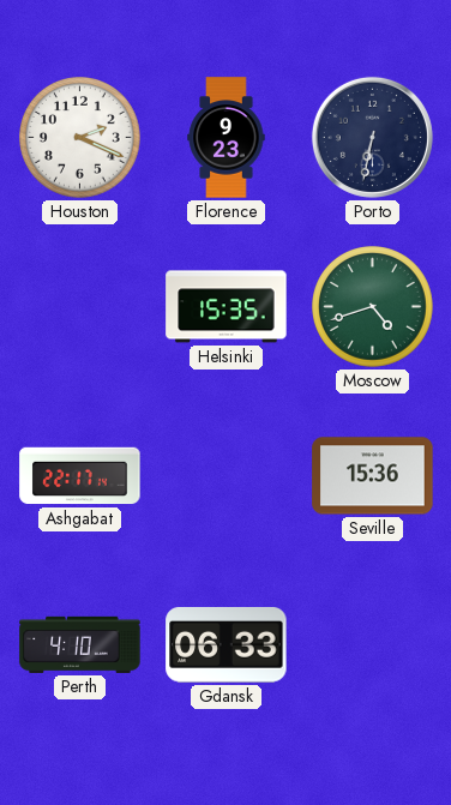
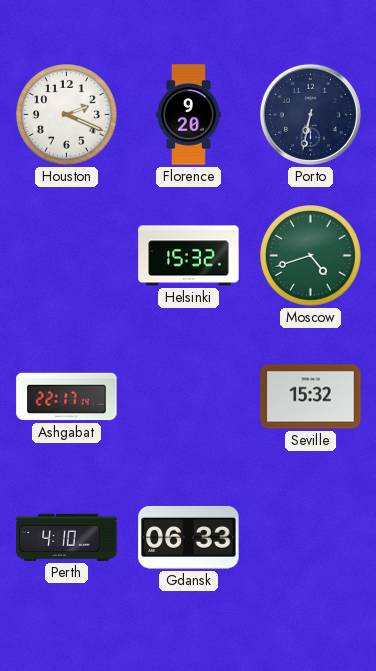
Florence: 9:23 -> 9:20 (189, 115)
Helsinki: 15:35 -> 15:32 (189, 256)
Seville: 15:36 -> 15:32 (311, 397)
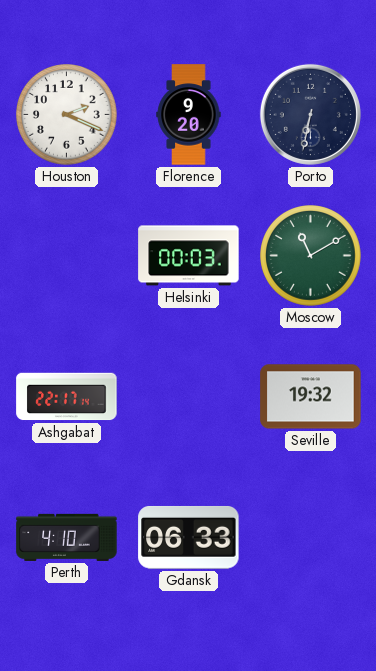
Helsinki: 15:32 -> 00:03 (189, 256)
Moscow: 4:42 -> 11:10 (311, 256)
Seville: 15:32 -> 19:32 (311, 397)
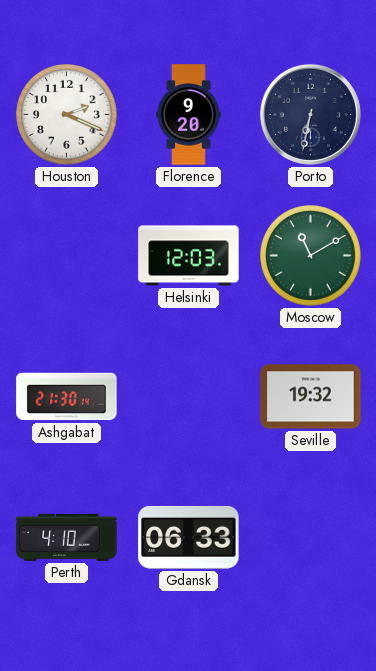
Helsinki: 00:03 -> 12:03 (189, 256)
Ashgabat: 22:17 -> 21:30 (67, 397)
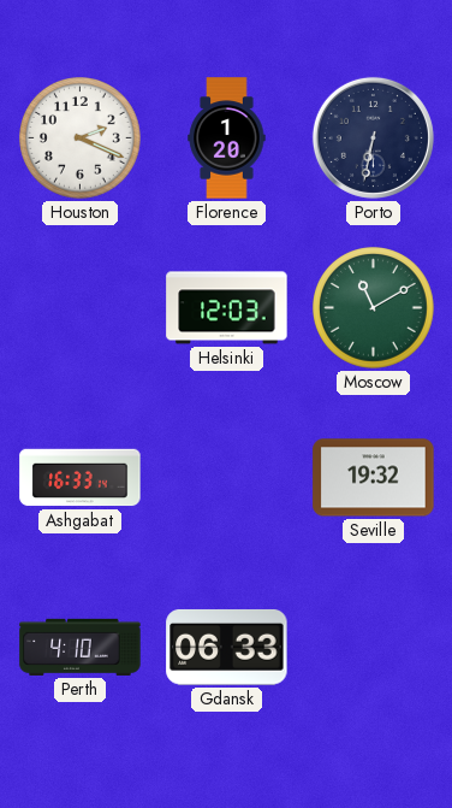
Florence: 9:20 -> 1:20 (227, 138)
Ashgabat: 21:30 -> 16:33 (81, 478)
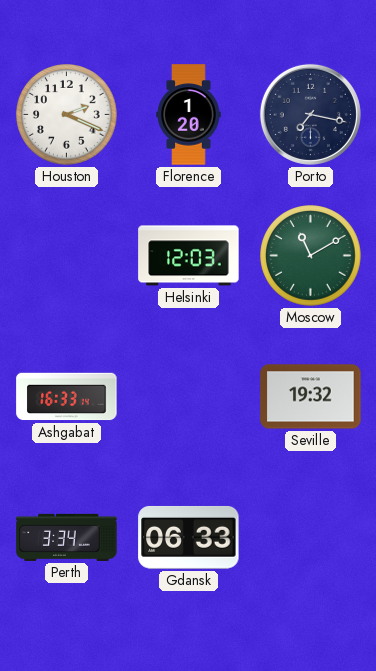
Porto: 6:32 -> 7:17 (310, 114)
Perth: 4:10 -> 3:34 (67, 537)
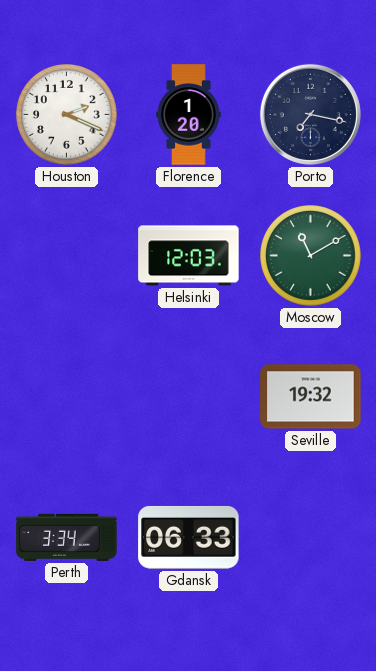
Ashgabat: 16:33 -> none (67, 397)
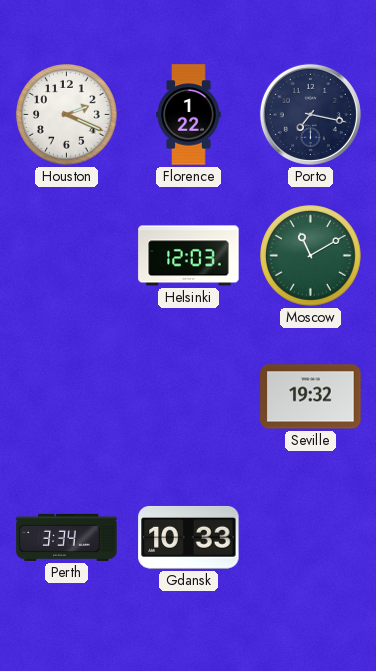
Florence: 1:20 -> 1:22 (189, 115)
Gdansk: 06:33 -> 10:33 (189, 537)
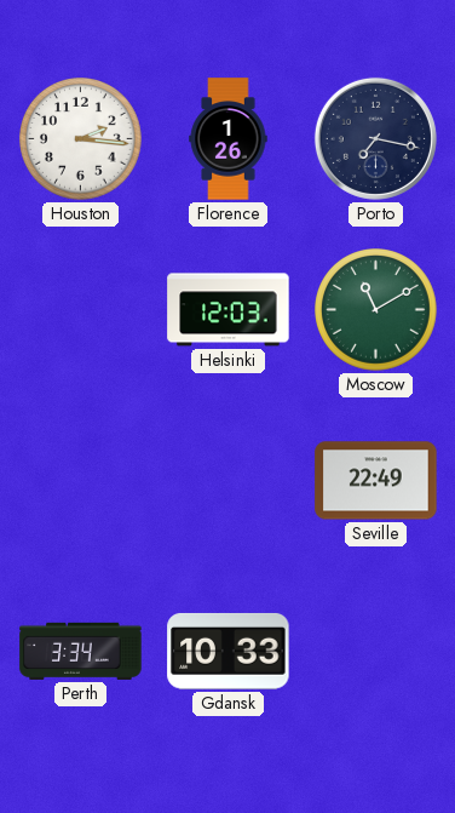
Houston: 2:19 -> 2:16 (81, 139)
Florence: 1:22 -> 1:26 (229, 139)
Seville: 19:32 -> 22:49 (376, 481)
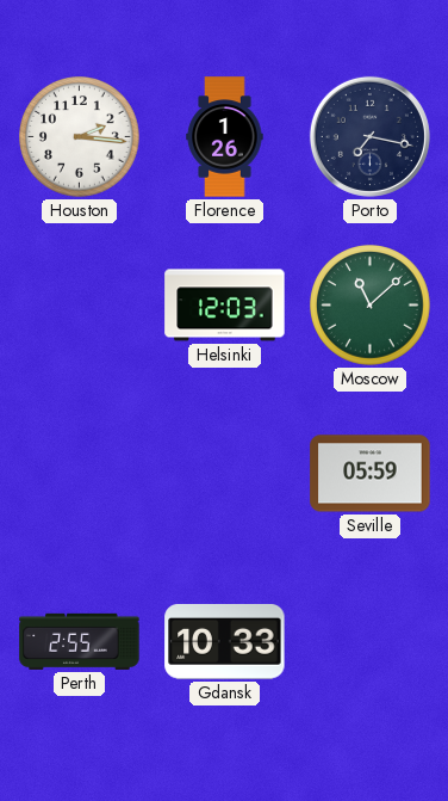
Moscow: 11:10 -> 11:08 (371, 306)
Seville: 22:49 -> 05:59 (371, 474)
Perth: 3:34 -> 2:55 (80, 641)
